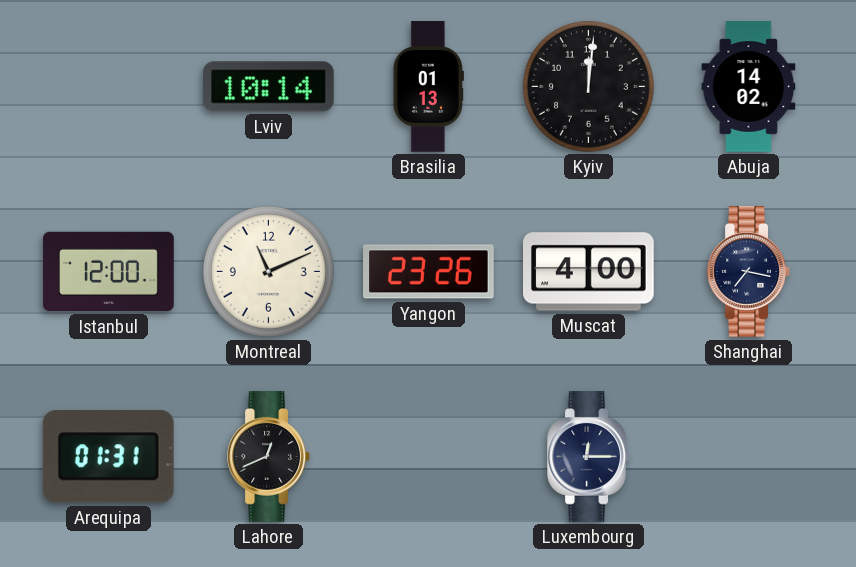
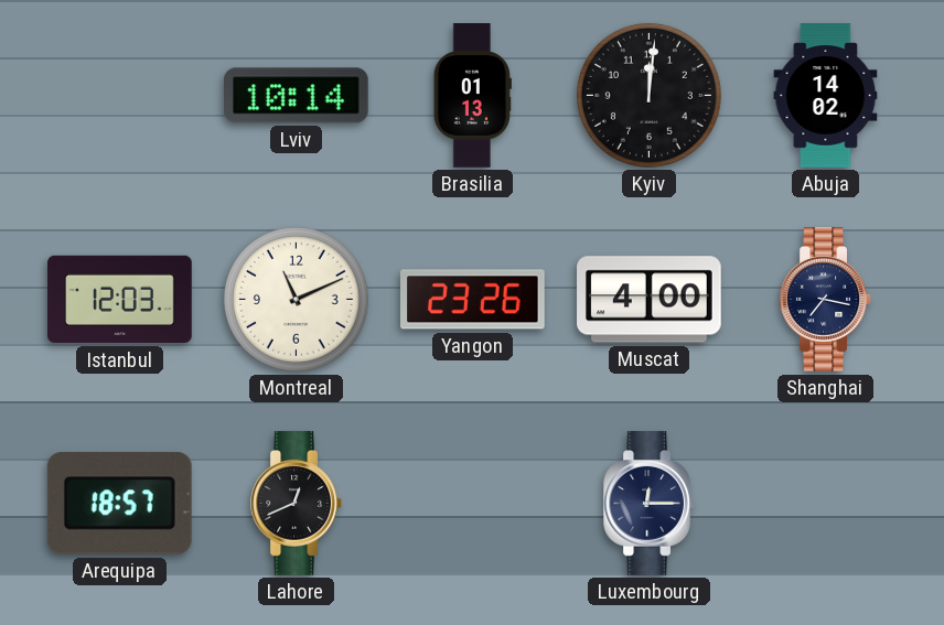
Istanbul: 12:00 -> 12:03 (120, 300)
Arequipa: 01:31 -> 18:57 (119, 504)
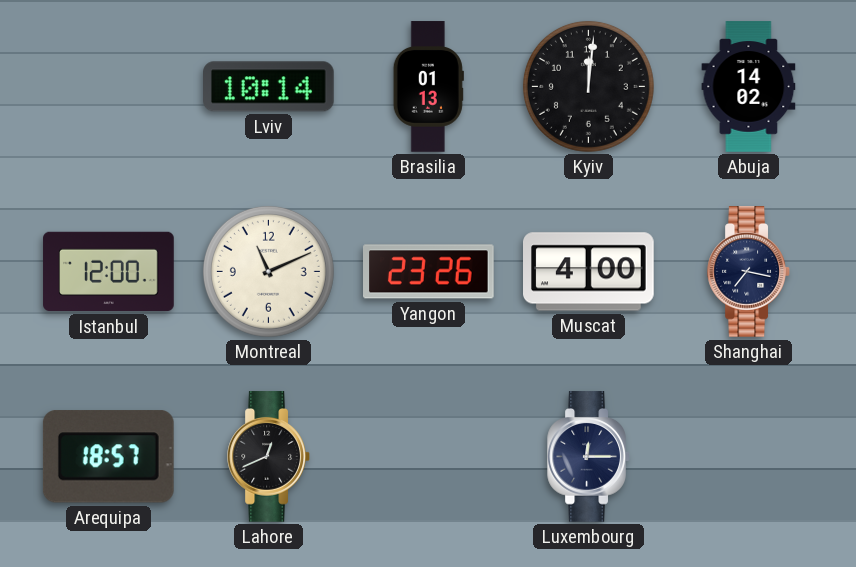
Istanbul: 12:03 -> 12:00 (109, 272)
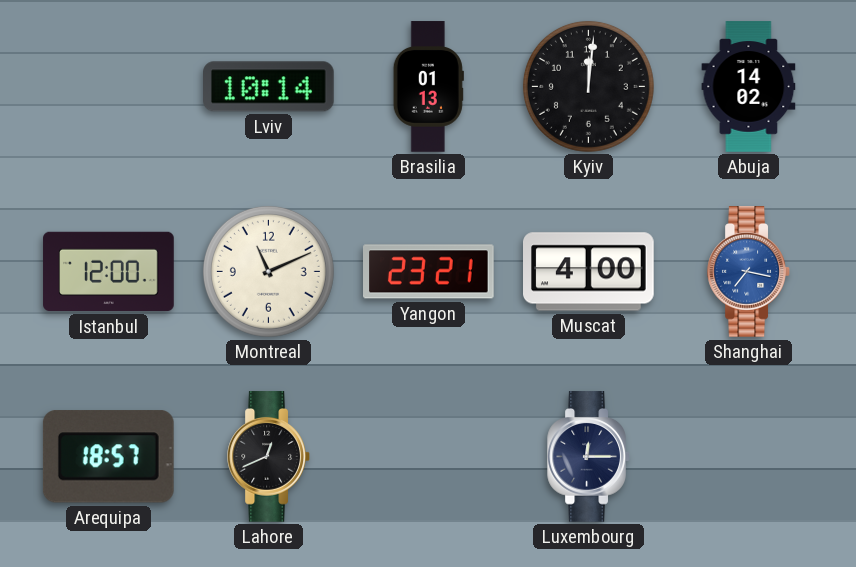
Yangon: 23:26 -> 23:21 (429, 272)
Shanghai dial: navy -> blue (748, 272)
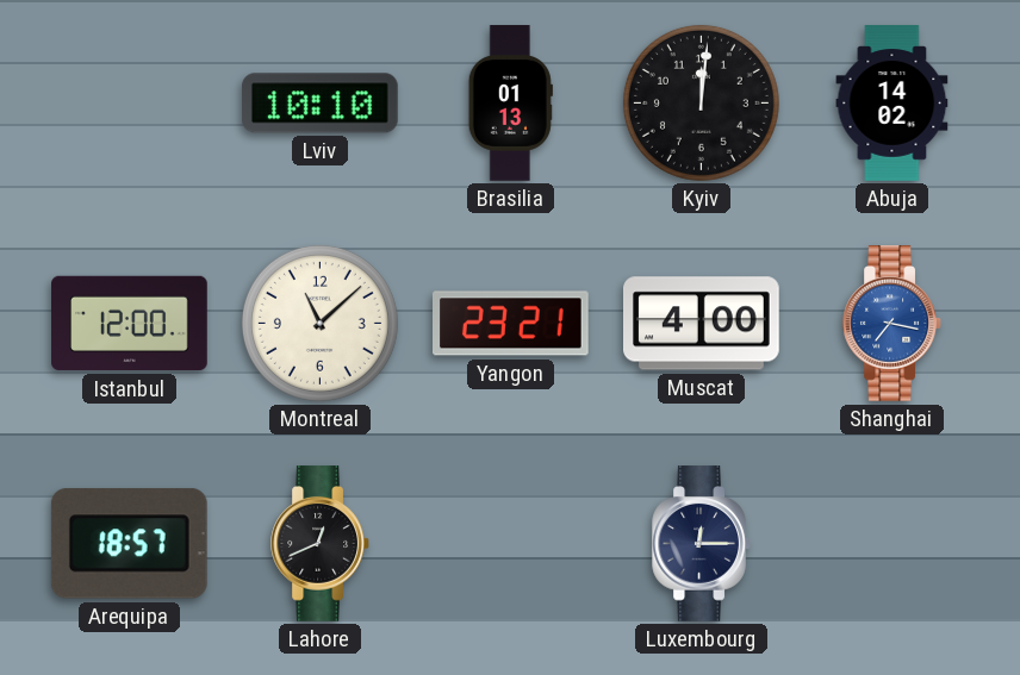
Lviv: 10:14 -> 10:10 (321, 104)
Montreal: 11:11 -> 11:08 (319, 323)
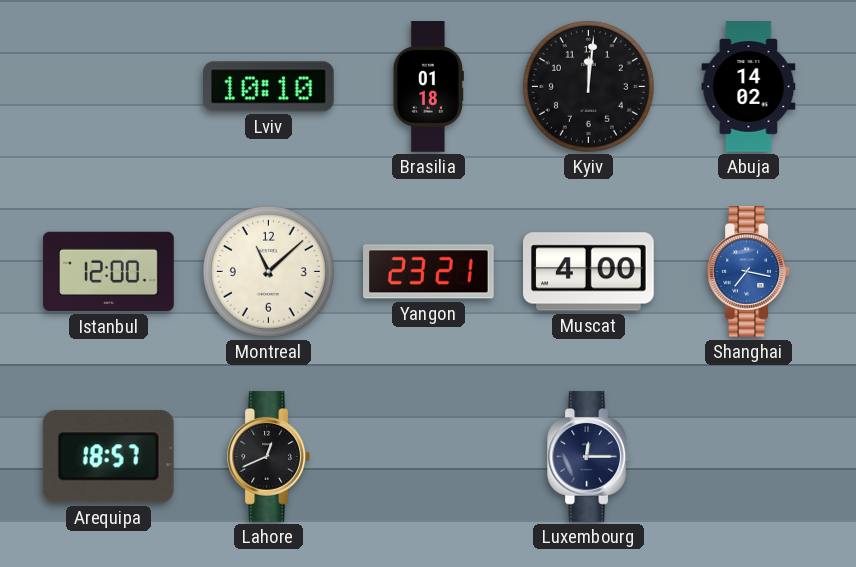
Brasilia: 01:13 -> 01:18 (428, 87)
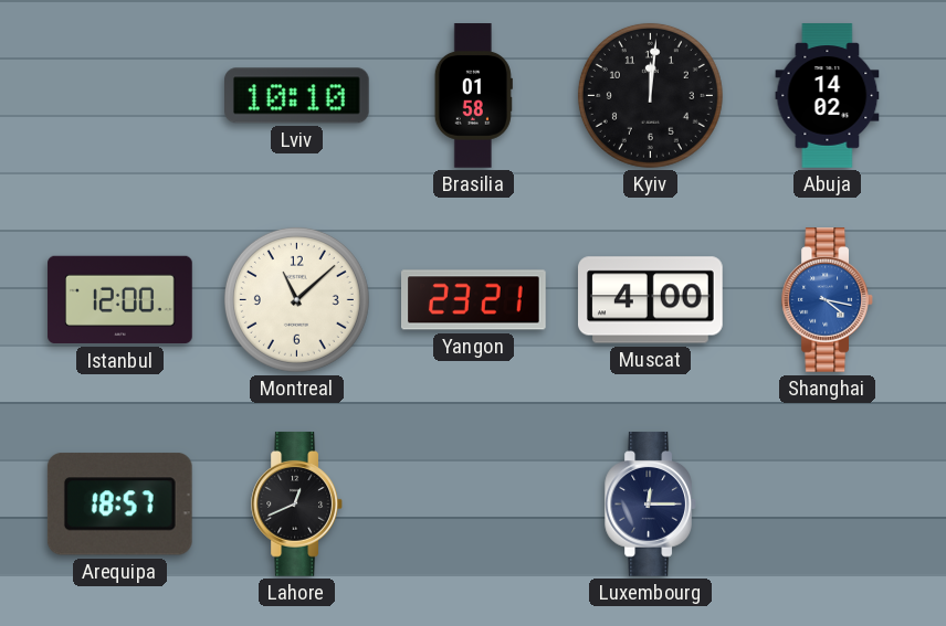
Brasilia: 01:18 -> 01:58 (473, 96)
Shanghai: 7:17 -> 4:17 (827, 300)
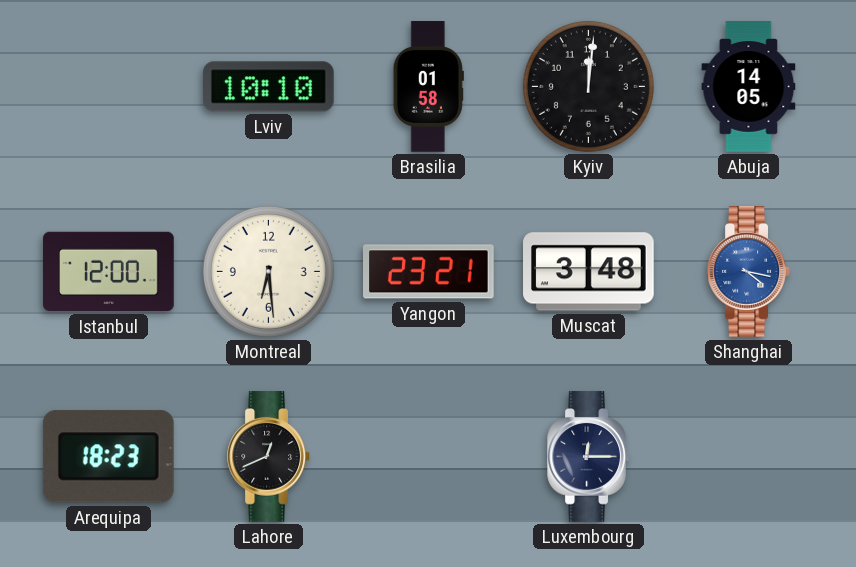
Abuja: 14:02 -> 14:05 (749, 87)
Montreal: 11:08 -> 6:29 (268, 271)
Muscat: 4:00 -> 3:48 (589, 272)
Arequipa: 18:57 -> 18:23 (108, 457)
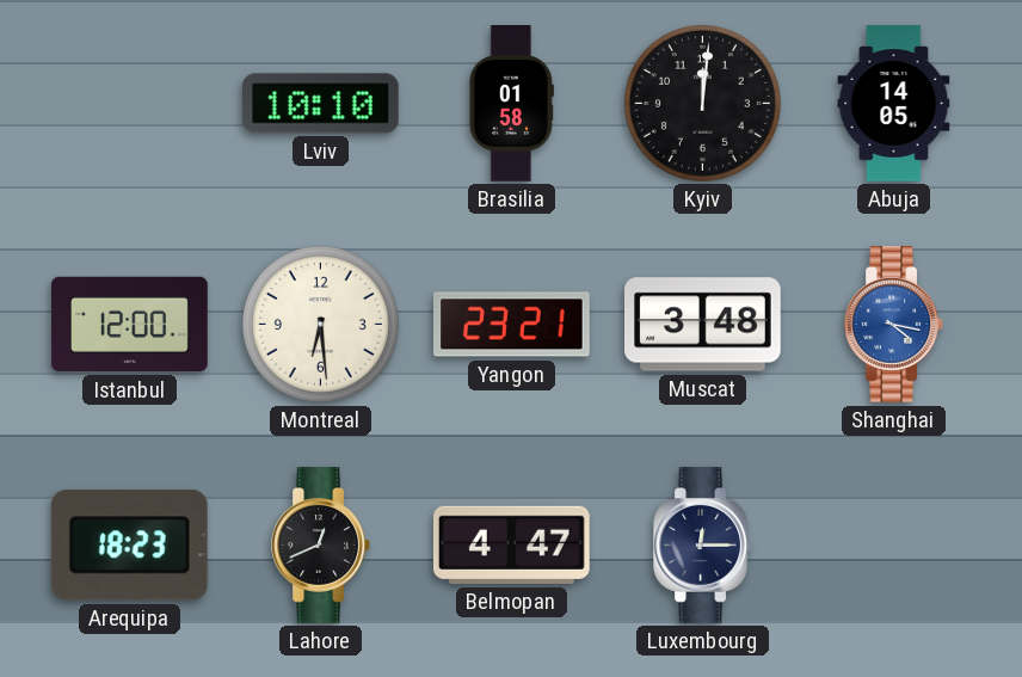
Belmopan: none -> 4:47 (512, 544)
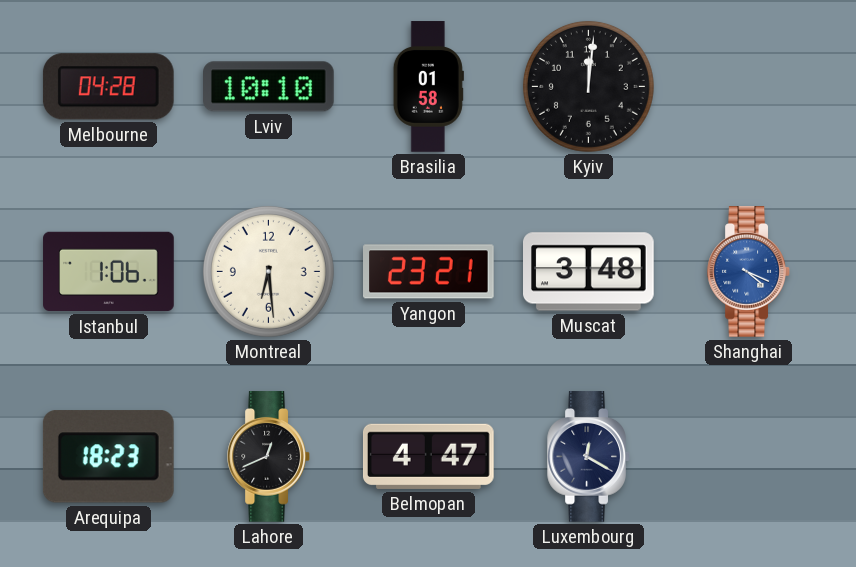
Melbourne: none -> 04:28 (108, 87)
Abuja: 14:05 -> none (894, 104)
Istanbul: 12:00 -> 1:06 (109, 272)
Shanghai: 4:17 -> 4:19 (748, 272)
Luxembourg: 12:15 -> 12:20 (588, 457)
